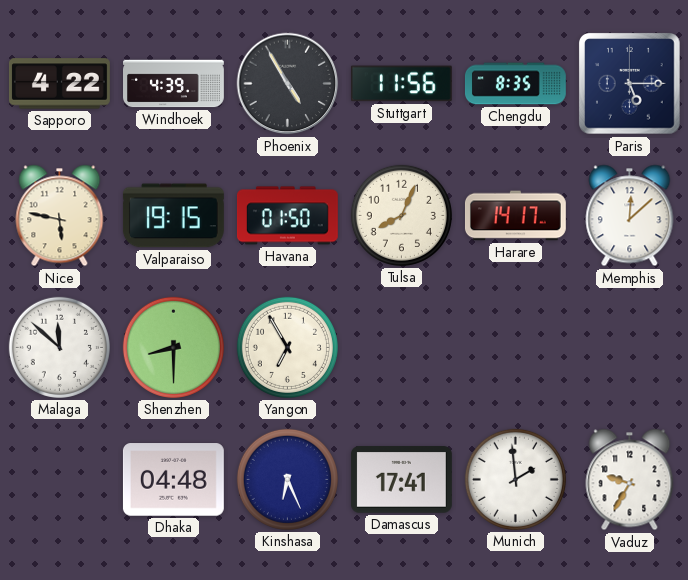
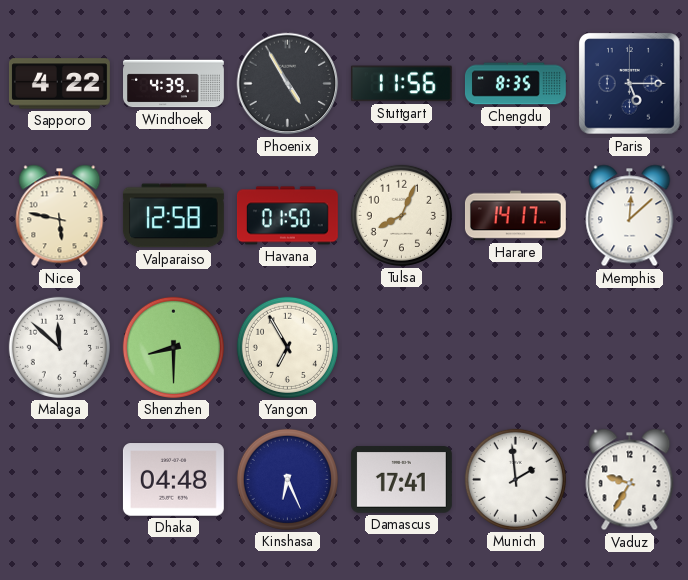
Valparaiso: 19:15 -> 12:58 (173, 216)
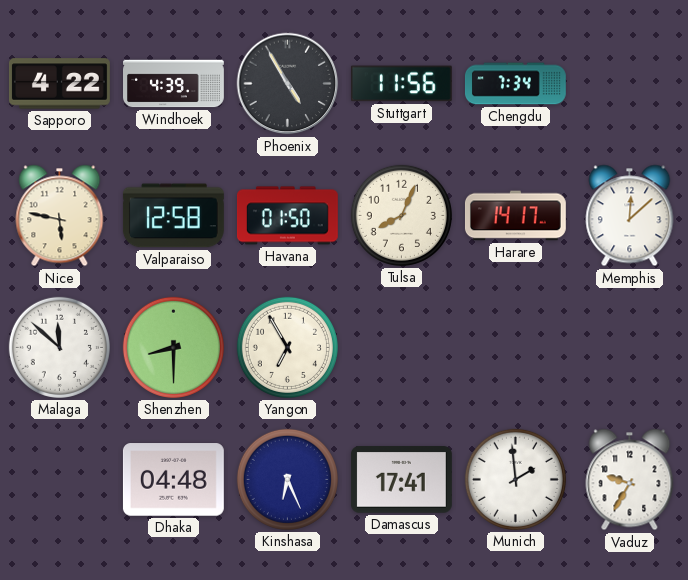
Chengdu: 8:35 -> 7:34 (515, 84)
Paris: 5:15 -> none (630, 84)
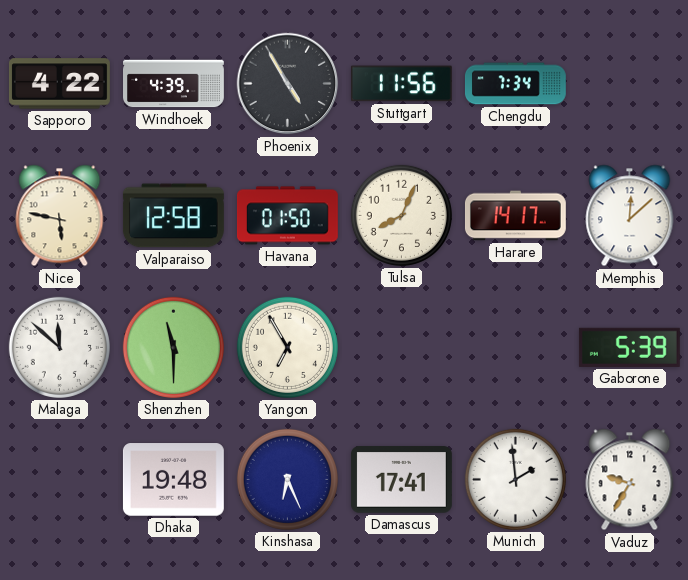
Shenzhen: 8:30 -> 11:30 (173, 347)
Gaborone: none -> 5:39 (629, 347)
Dhaka: 04:48 -> 19:48 (173, 480)
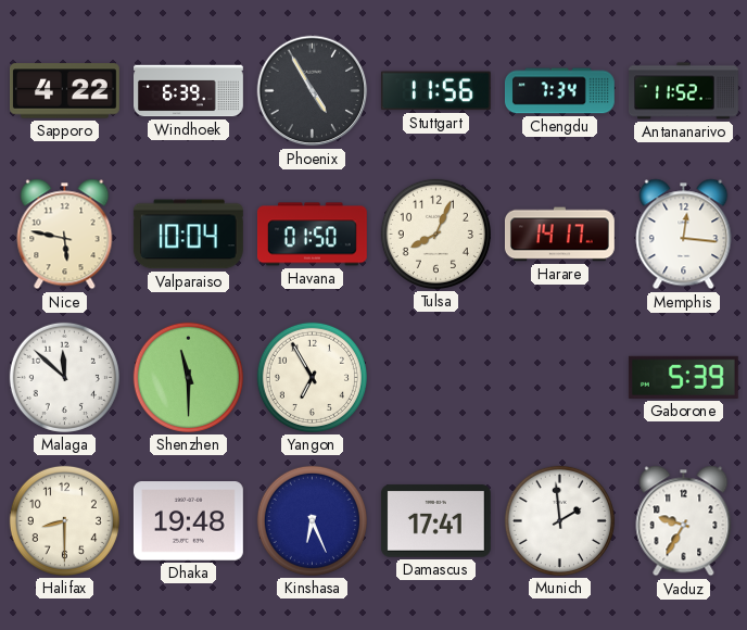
Windhoek: 4:39 -> 6:39 (189, 91)
Antananarivo: none -> 11:52 (683, 91)
Valparaiso: 12:58 -> 10:04 (188, 235)
Memphis: 12:08 -> 12:16 (684, 235)
Halifax: none -> 8:30 (64, 520)
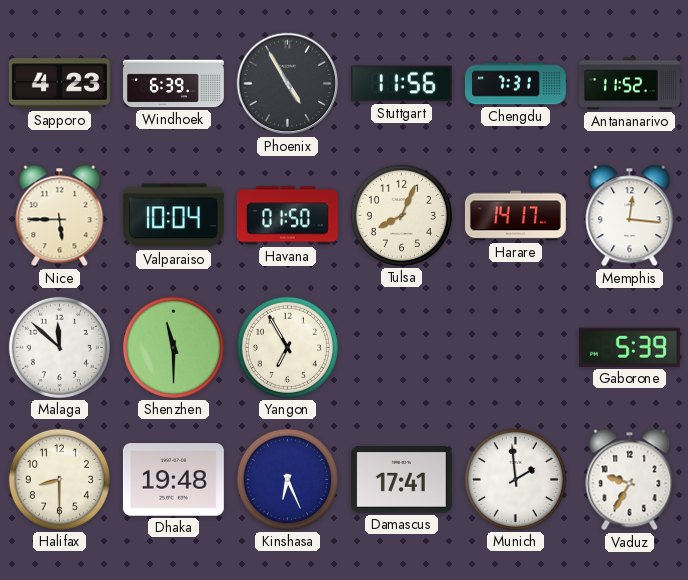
Sapporo: 4:22 -> 4:23 (59, 84)
Chengdu: 7:34 -> 7:31 (515, 84)
Nice: 5:47 -> 5:45 (60, 216)
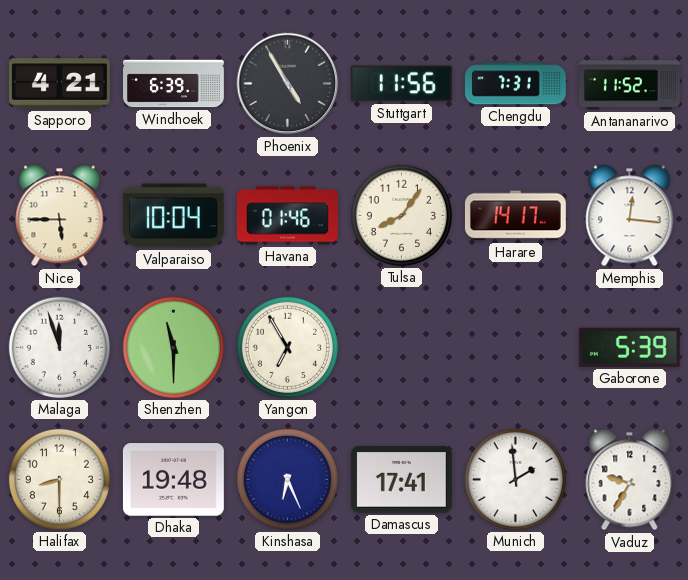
Sapporo: 4:23 -> 4:21 (59, 84)
Havana: 01:50 -> 01:46 (287, 216)
Tulsa: 8:04 -> 8:06 (401, 215)
Malaga: 11:52 -> 11:57 (59, 347)
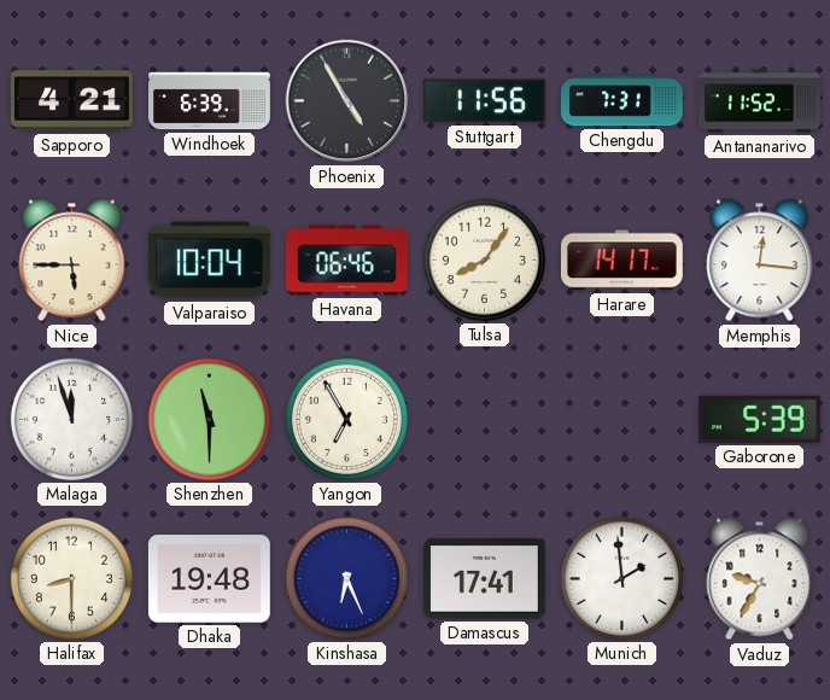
Havana: 01:46 -> 06:46 (346, 261)
